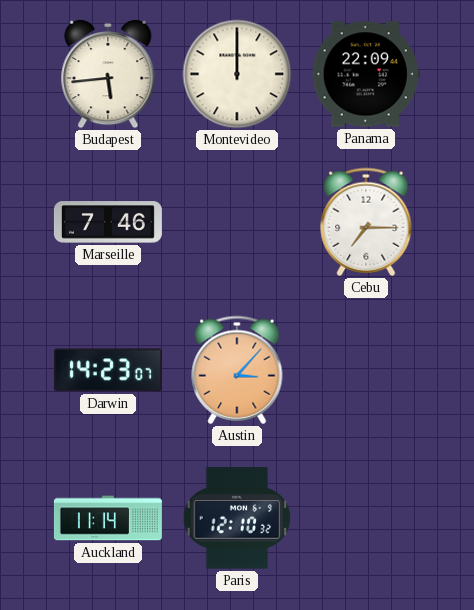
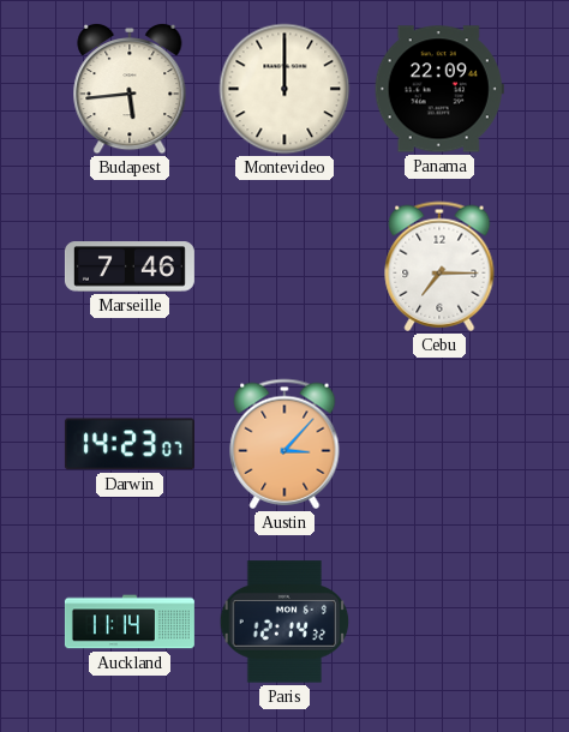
Paris: 12:10 -> 12:14 (284, 622)
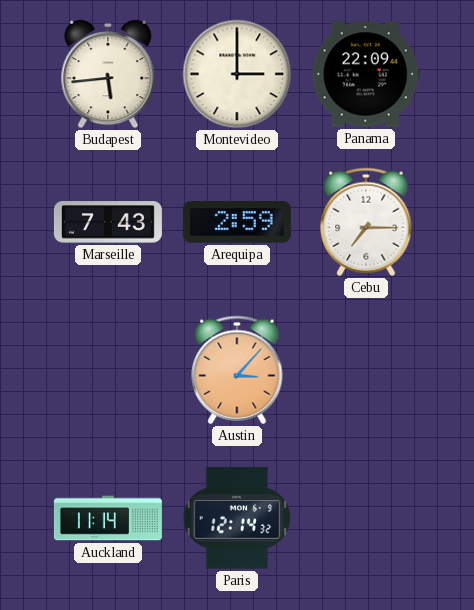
Montevideo: 12:00 -> 3:00 (237, 74)
Marseille: 7:46 -> 7:43 (108, 222)
Arequipa: none -> 2:59 (237, 222)
Darwin: 14:23 -> none (130, 444)
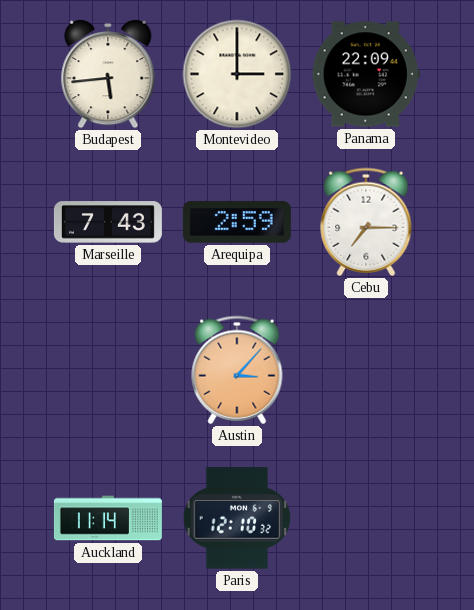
Paris: 12:14 -> 12:10 (237, 518)
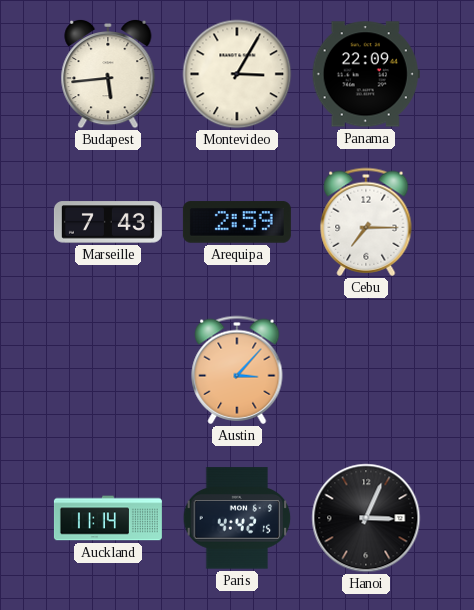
Montevideo: 3:00 -> 3:05 (237, 74)
Paris: 12:10 -> 4:42 (237, 518)
Hanoi: none -> 3:04 (366, 518)
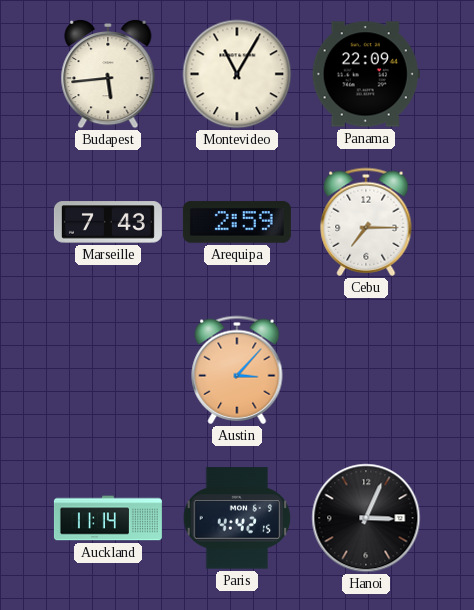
Montevideo: 3:05 -> 11:05 (237, 74)
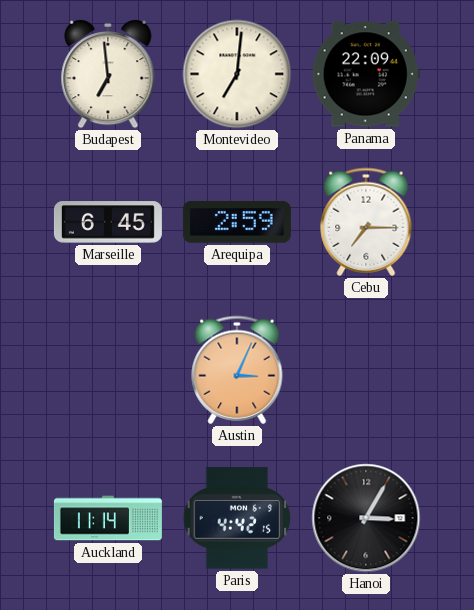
Budapest: 5:44 -> 6:59 (108, 74)
Montevideo: 11:05 -> 7:01 (237, 74)
Marseille: 7:43 -> 6:45 (108, 222)
Austin: 3:07 -> 3:04 (237, 370)
Hanoi: 3:04 -> 3:05 (366, 518)
